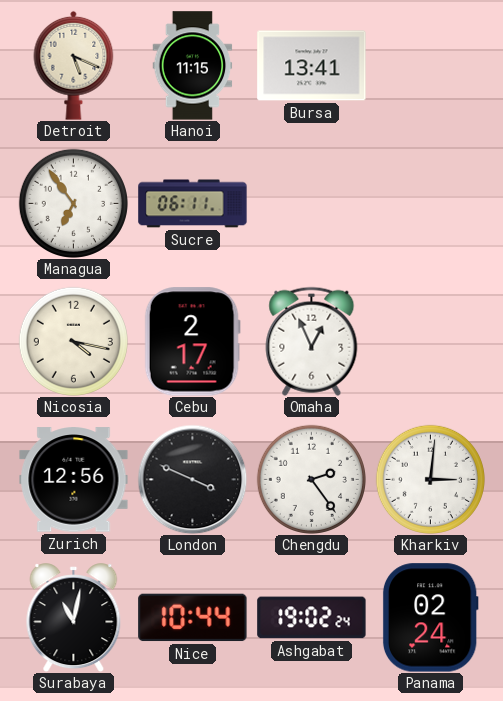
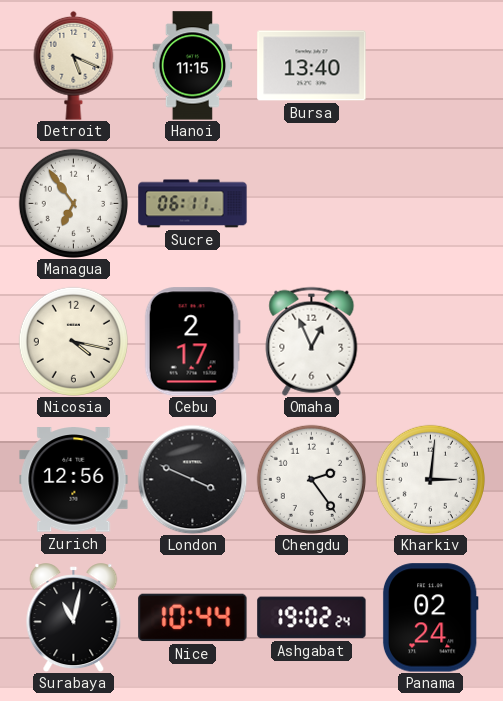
Bursa: 13:41 -> 13:40 (312, 66)
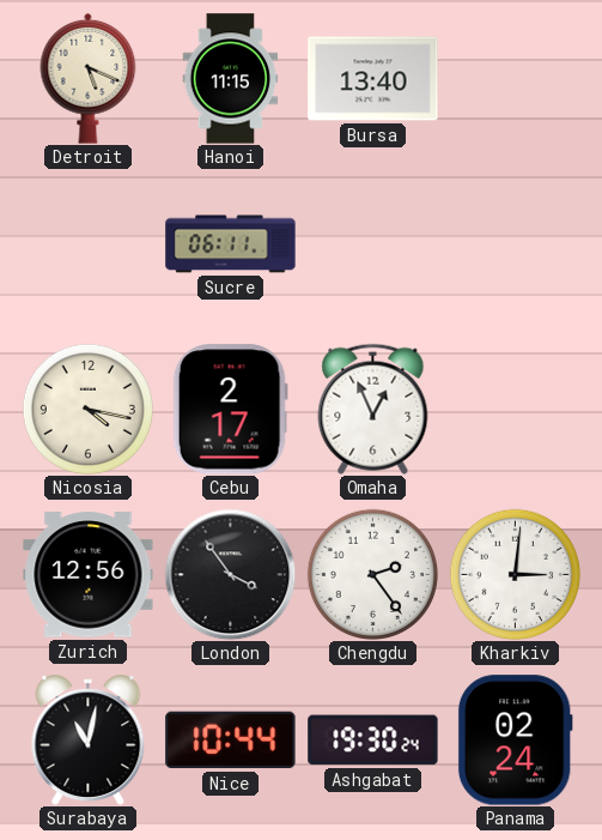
Managua: 6:54 -> none (73, 203)
London: 3:49 -> 3:54 (230, 574)
Ashgabat: 19:02 -> 19:30 (373, 741)
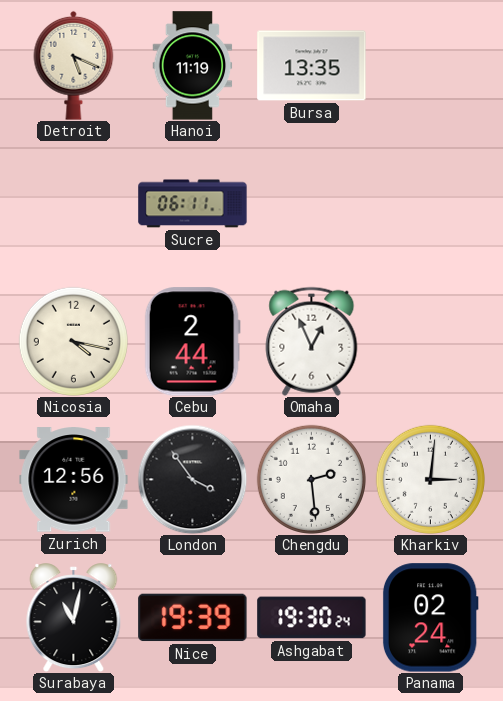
Hanoi: 11:15 -> 11:19 (193, 66)
Bursa: 13:40 -> 13:35 (312, 66)
Cebu: 2:17 -> 2:44 (192, 342)
Chengdu: 2:24 -> 2:29 (311, 479)
Nice: 10:44 -> 19:39 (193, 618)
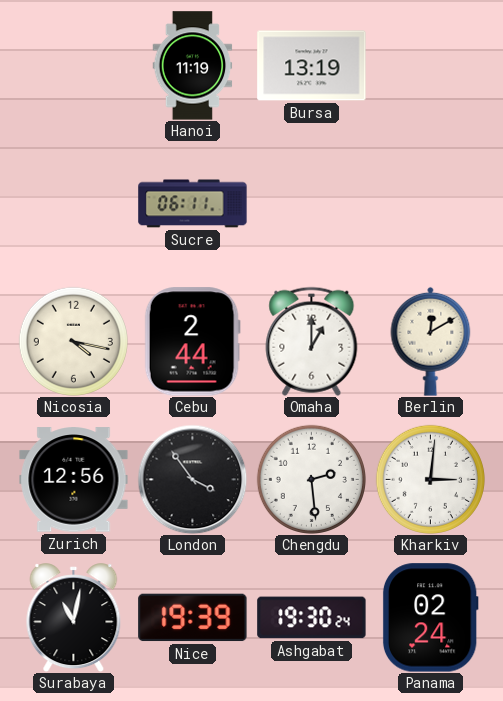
Detroit: 5:19 -> none (74, 65)
Bursa: 13:35 -> 13:19 (312, 66)
Omaha: 12:56 -> 1:00 (312, 341)
Berlin: none -> 12:10 (431, 341)
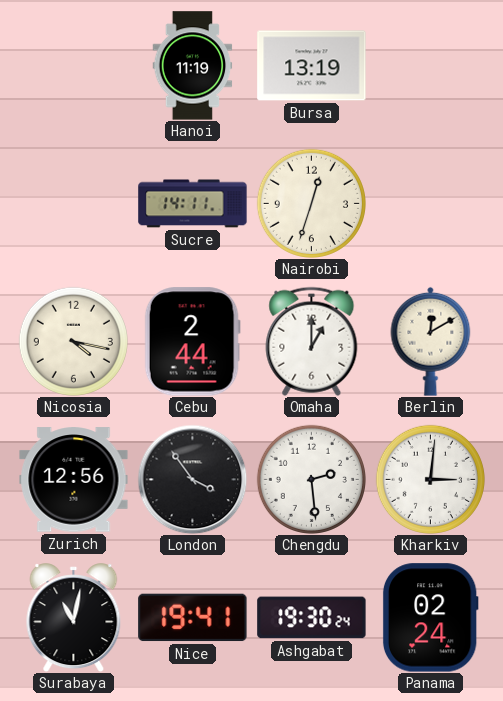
Sucre: 06:11 -> 14:11 (193, 204)
Nairobi: none -> 12:33 (311, 203)
Nice: 19:39 -> 19:41 (193, 618)
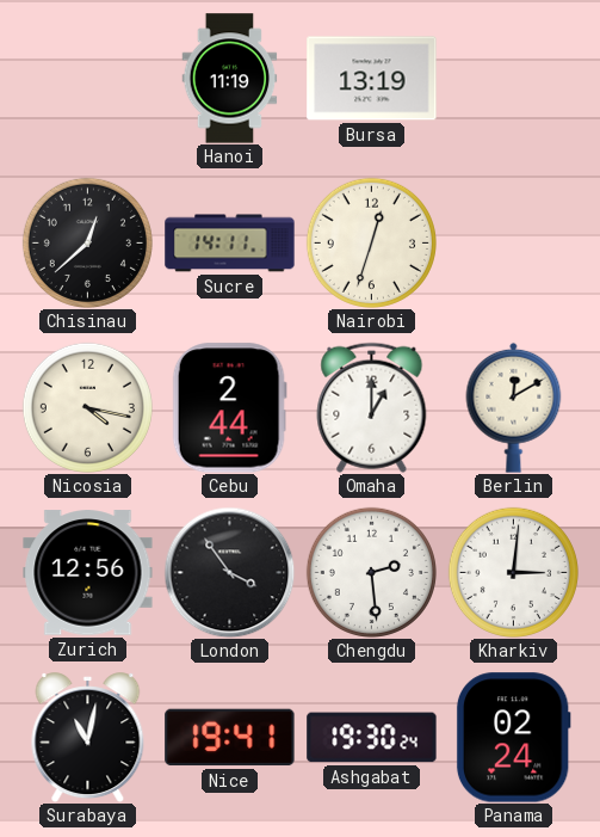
Chisinau: none -> 12:38 (87, 242)
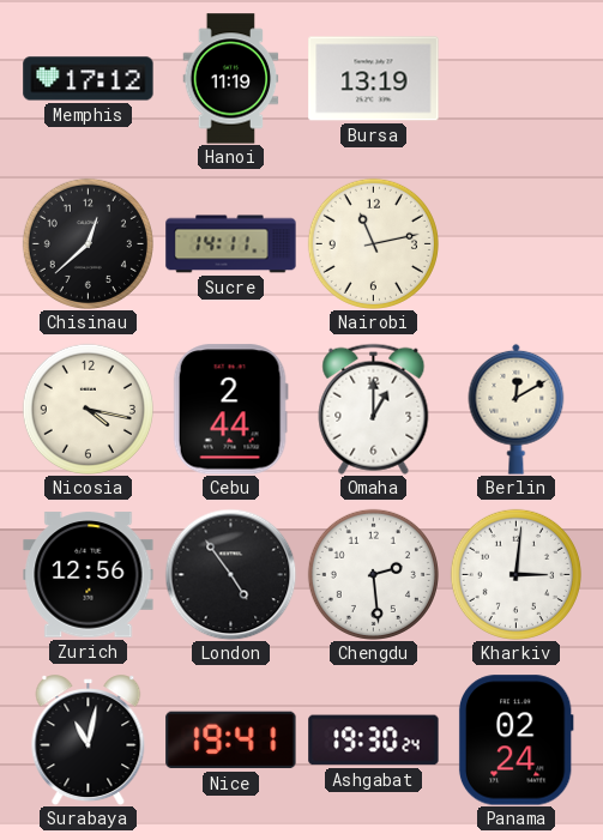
Memphis: none -> 17:12 (89, 79)
Nairobi: 12:33 -> 11:13 (373, 243)
London: 3:54 -> 4:54 (230, 574)
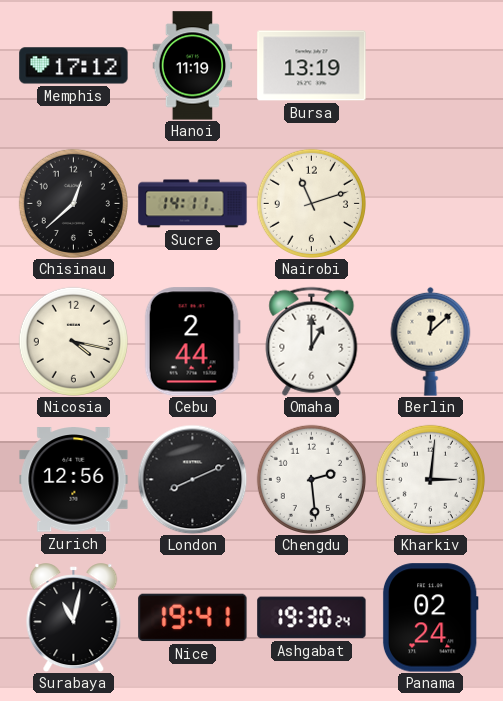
Nairobi: 11:13 -> 11:12 (311, 203)
Berlin: 12:10 -> 12:08 (431, 341)
London: 4:54 -> 8:11 (192, 479)
